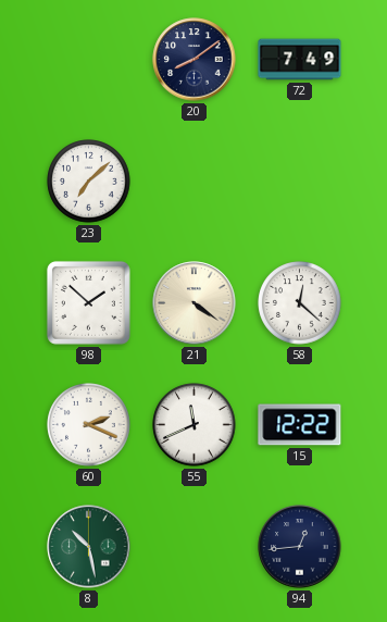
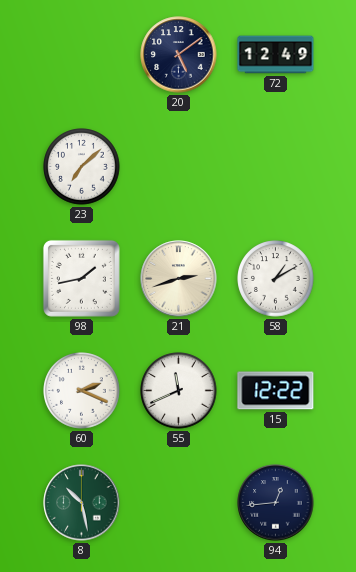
20: 8:09 -> 5:09 (179, 55)
72: 7:49 -> 12:49 (276, 55)
98: 1:52 -> 1:43 (81, 278)
21: 4:21 -> 2:42 (179, 279)
58: 12:22 -> 1:10 (276, 279)
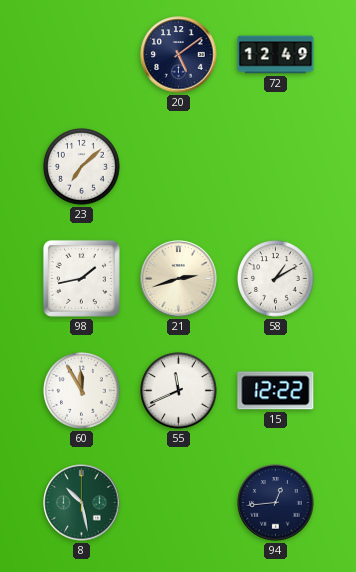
60: 2:19 -> 11:55 (82, 391)
